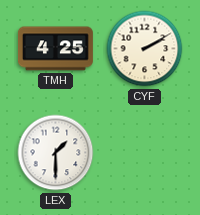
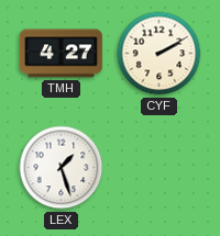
TMH: 4:25 -> 4:27 (61, 54)
LEX: 1:30 -> 1:27 (62, 168)
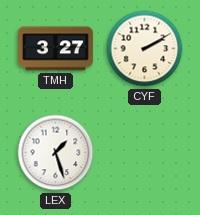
TMH: 4:27 -> 3:27 (55, 49)
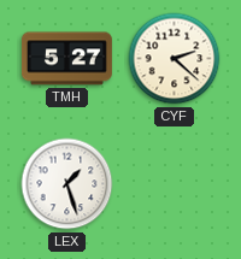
TMH: 3:27 -> 5:27 (66, 59)
CYF: 2:10 -> 2:22 (175, 59)
